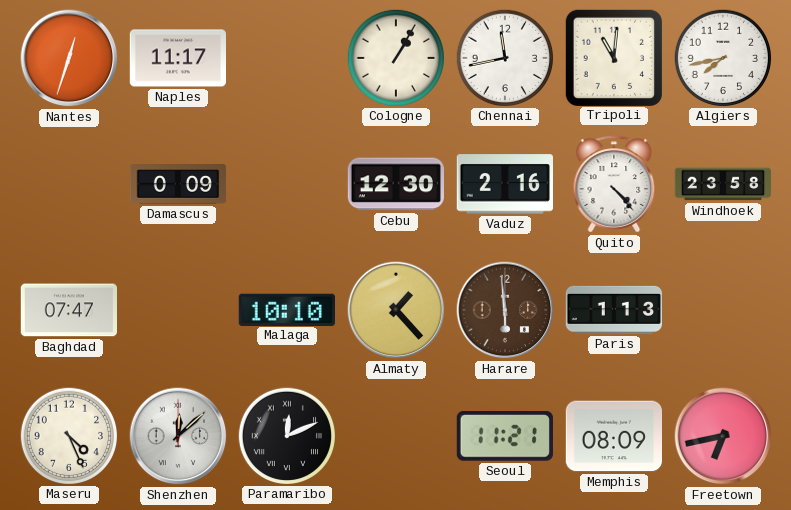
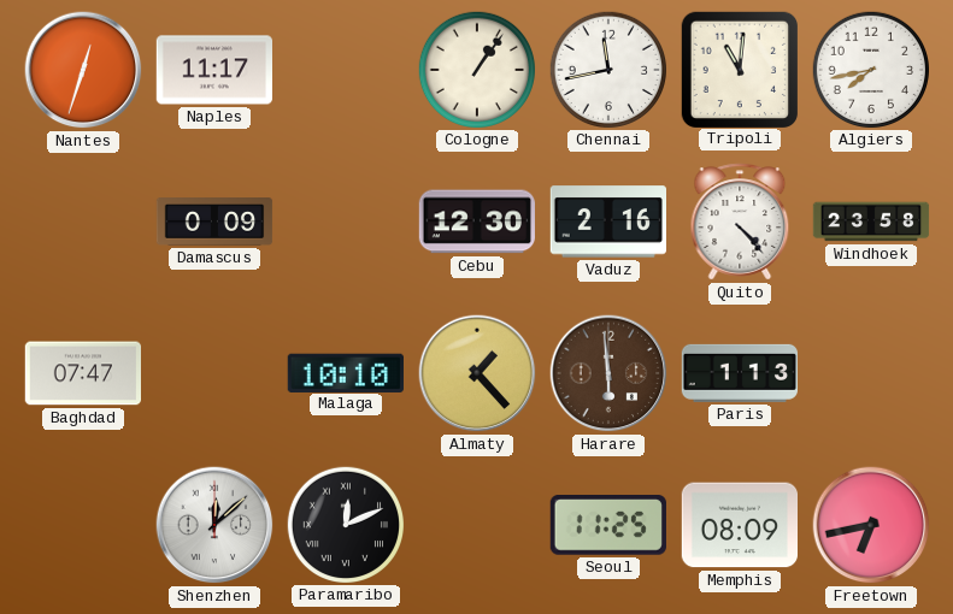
Cologne: 1:05 -> 1:06 (476, 69)
Maseru: 4:26 -> none (68, 435)
Seoul: 11:21 -> 11:25 (608, 526)
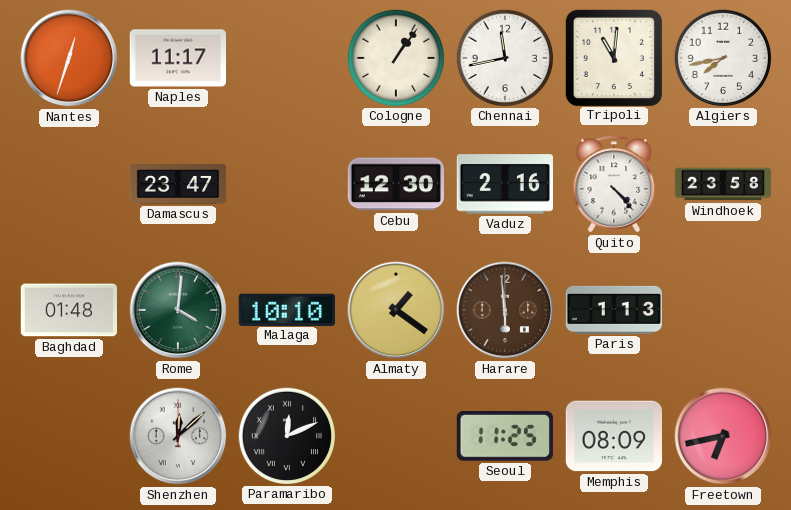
Damascus: 0:09 -> 23:47 (178, 185)
Baghdad: 07:47 -> 01:48 (68, 310)
Rome: none -> 4:01 (178, 310)
Almaty: 1:23 -> 1:21 (396, 310)
